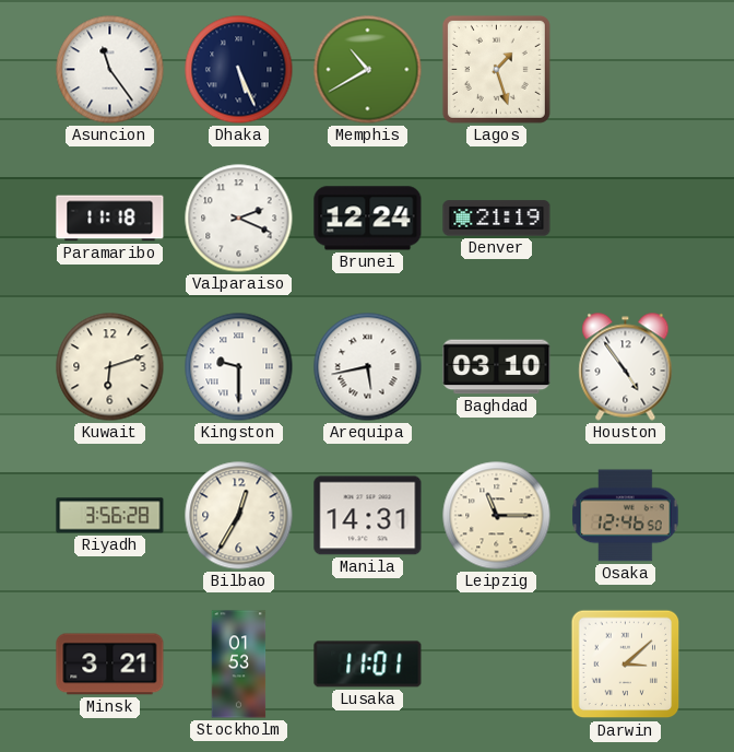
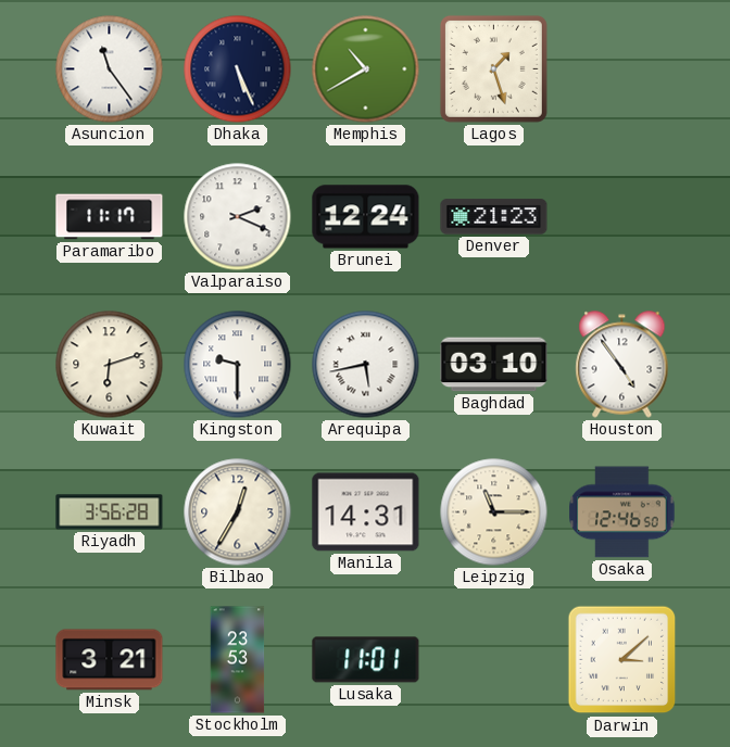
Paramaribo: 11:18 -> 11:17 (110, 217)
Denver: 21:19 -> 21:23 (494, 217)
Stockholm: 01:53 -> 23:53 (238, 660)
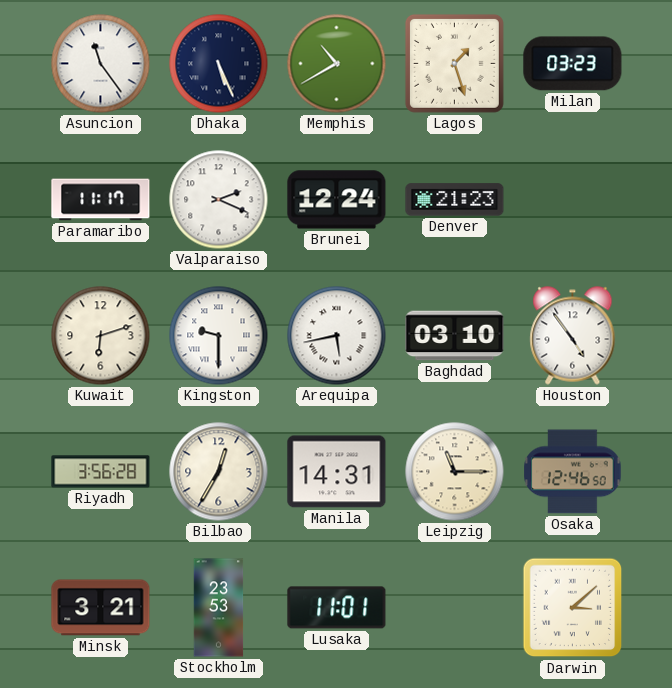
Milan: none -> 03:23 (573, 64)
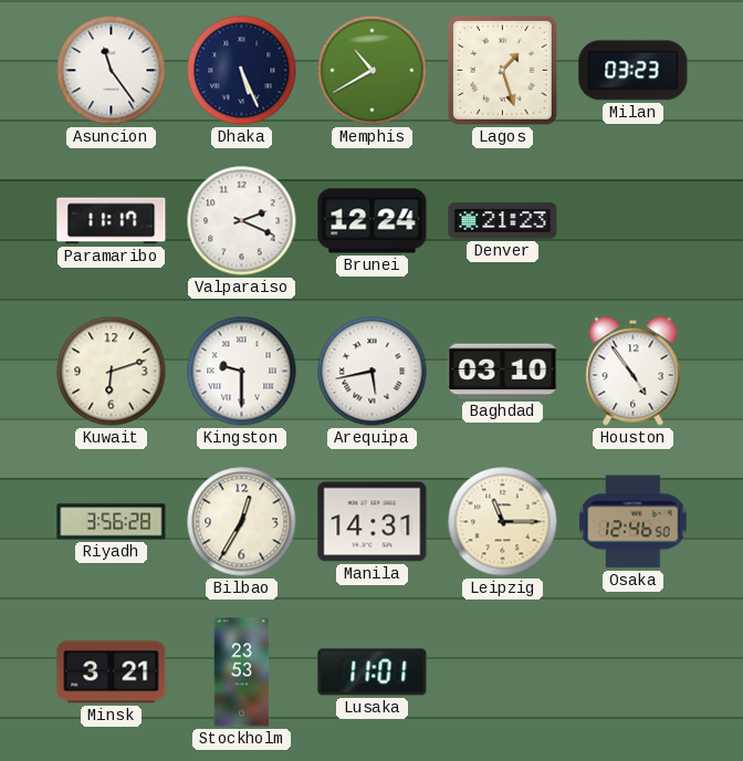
Darwin: 3:08 -> none (573, 608)
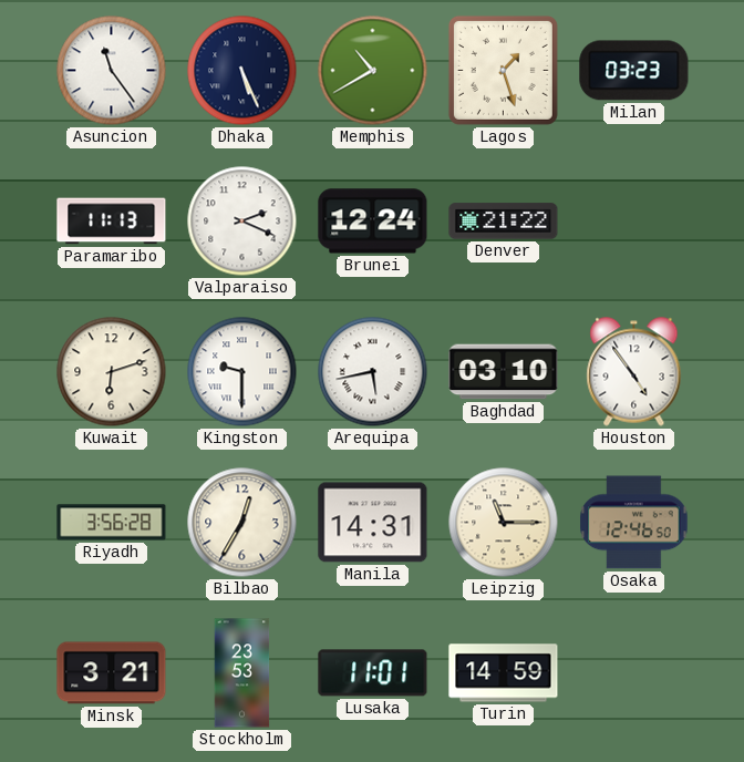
Paramaribo: 11:17 -> 11:13 (112, 222)
Denver: 21:23 -> 21:22 (504, 222)
Turin: none -> 14:59 (504, 673)
